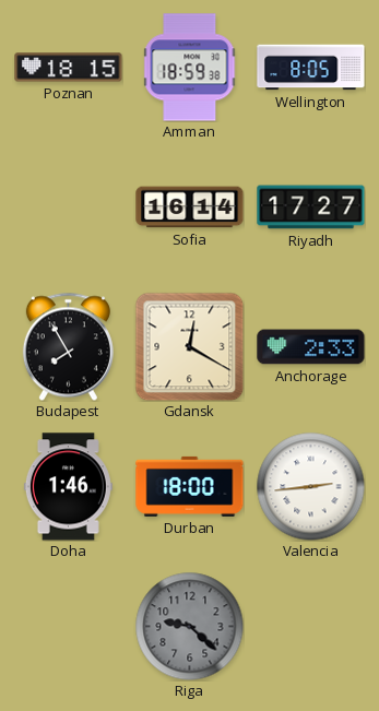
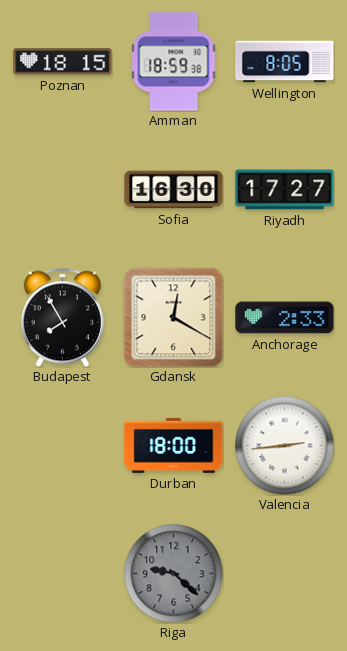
Sofia: 16:14 -> 16:30 (174, 190)
Doha: 1:46 -> none (68, 487)
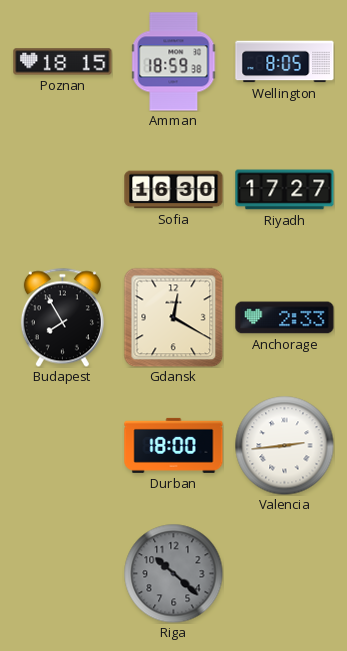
Riga: 9:22 -> 10:22 (174, 574)
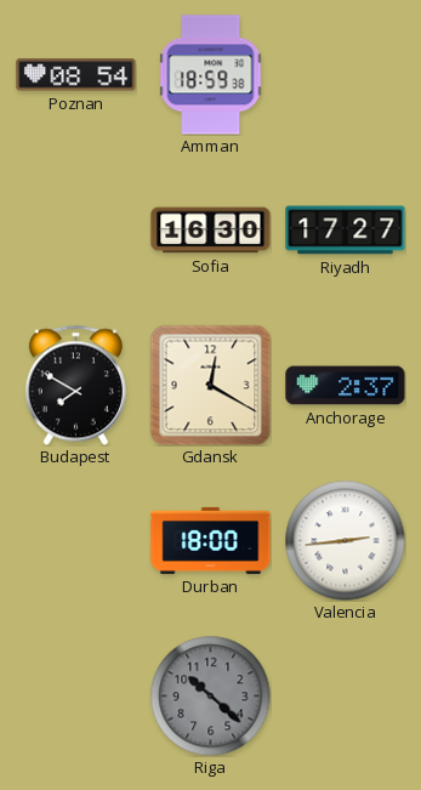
Poznan: 18:15 -> 08:54 (76, 75)
Wellington: 8:05 -> none (285, 62)
Budapest: 7:55 -> 7:50 (75, 385)
Anchorage: 2:33 -> 2:37 (346, 386)
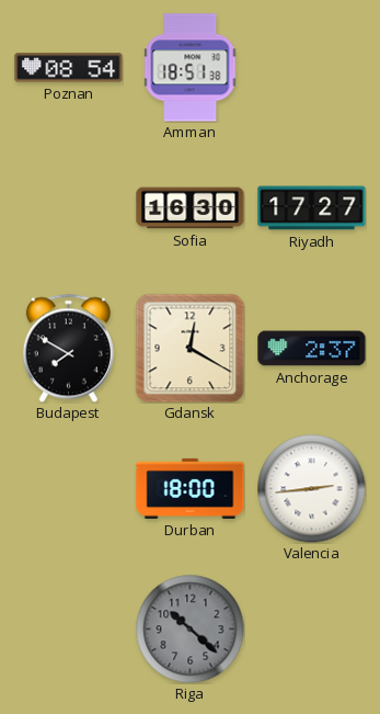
Amman: 18:59 -> 18:51 (191, 68)
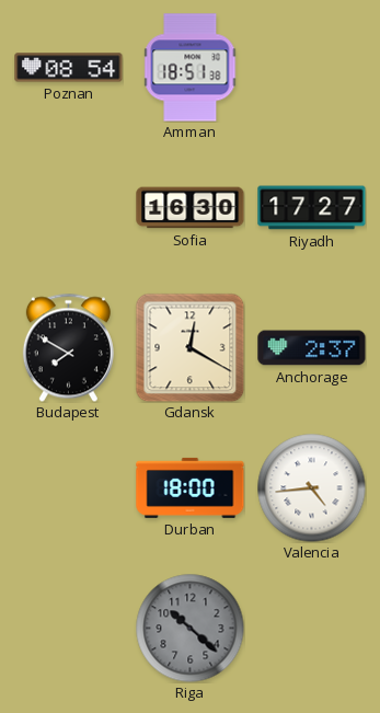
Valencia: 2:44 -> 4:44 (312, 488)
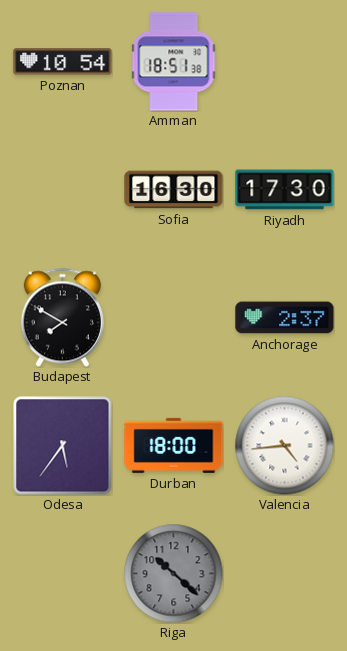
Poznan: 08:54 -> 10:54 (63, 62)
Riyadh: 17:27 -> 17:30 (285, 190)
Gdansk: 12:20 -> none (189, 347)
Odesa: none -> 5:36 (63, 446)
